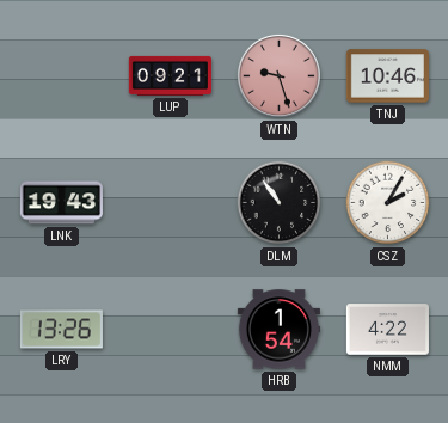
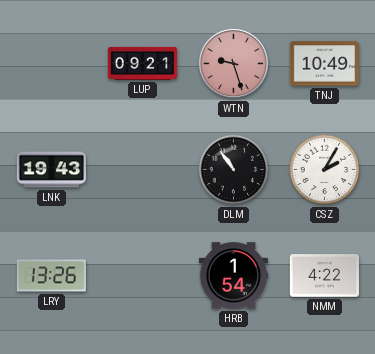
TNJ: 10:46 -> 10:49 (324, 64)
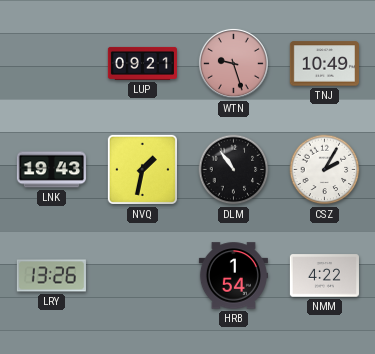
NVQ: none -> 1:32 (142, 169)
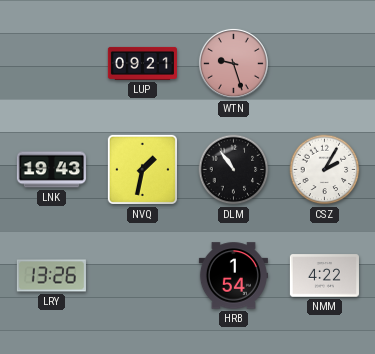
TNJ: 10:49 -> none (324, 64)
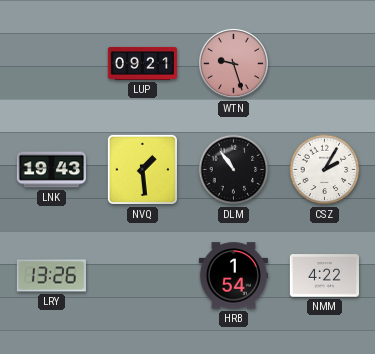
NVQ: 1:32 -> 1:29 (142, 169)
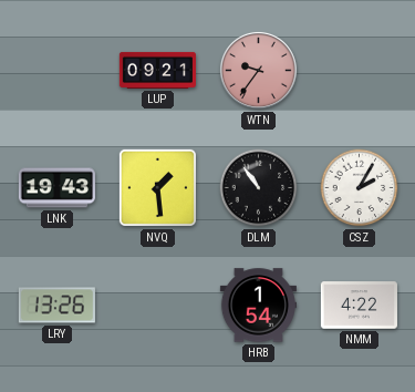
WTN: 9:27 -> 9:36 (258, 70)
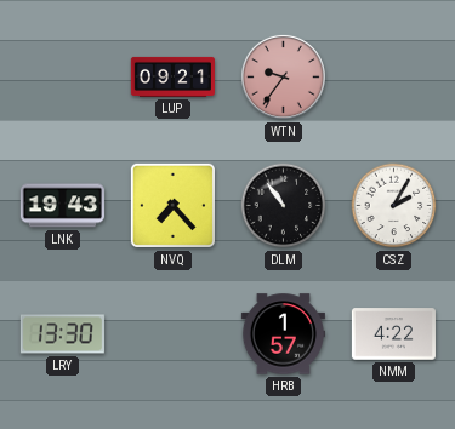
NVQ: 1:29 -> 7:23 (172, 205)
LRY: 13:26 -> 13:30 (62, 334)
HRB: 1:54 -> 1:57 (283, 334)
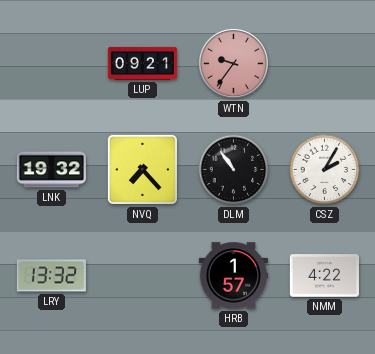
LNK: 19:43 -> 19:32 (51, 170)
LRY: 13:30 -> 13:32 (51, 276)
